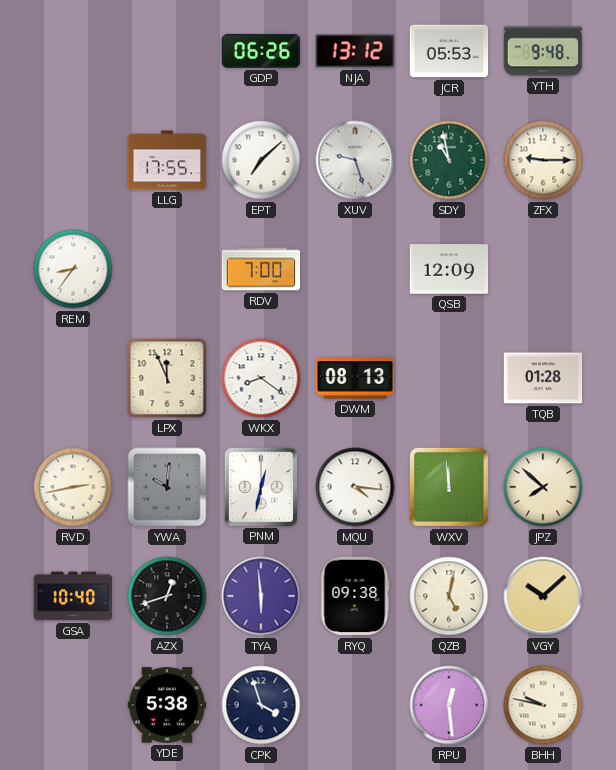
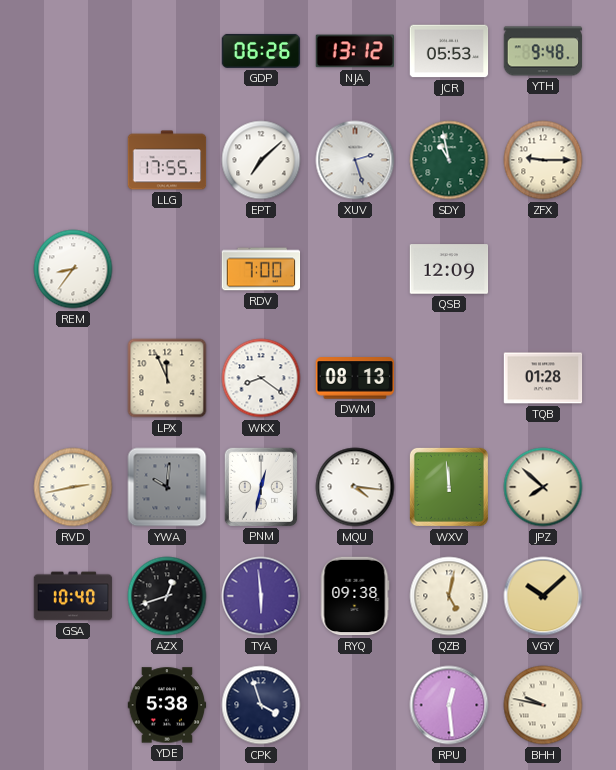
XUV: 9:27 -> 2:27 (355, 160)
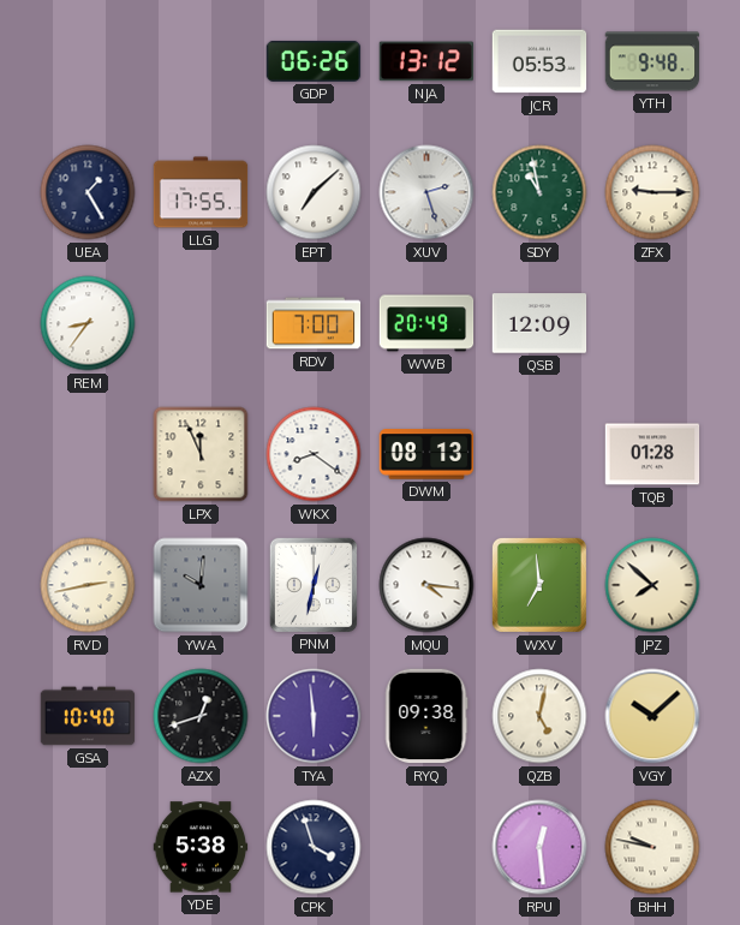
UEA: none -> 1:25 (88, 192)
WWB: none -> 20:49 (426, 323)
WXV: 11:59 -> 6:59 (539, 585)
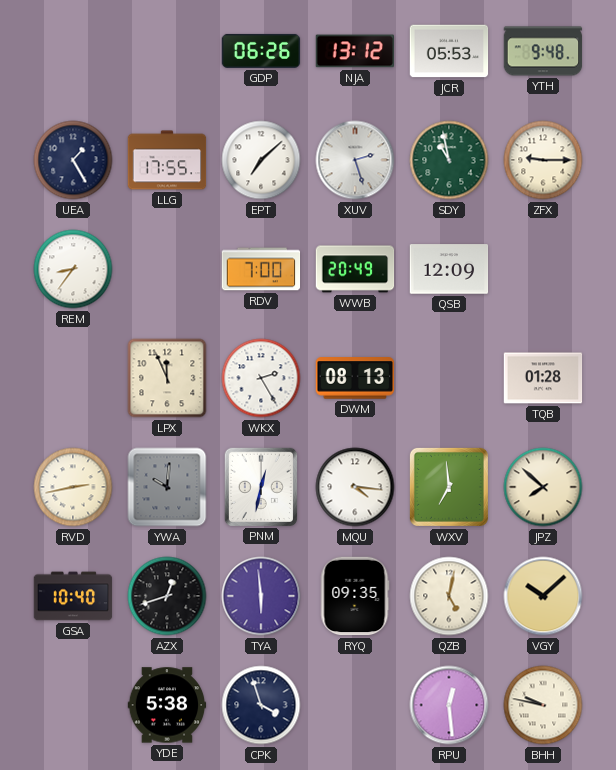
WKX: 8:21 -> 2:25 (261, 378)
RYQ: 09:38 -> 09:35 (355, 596)
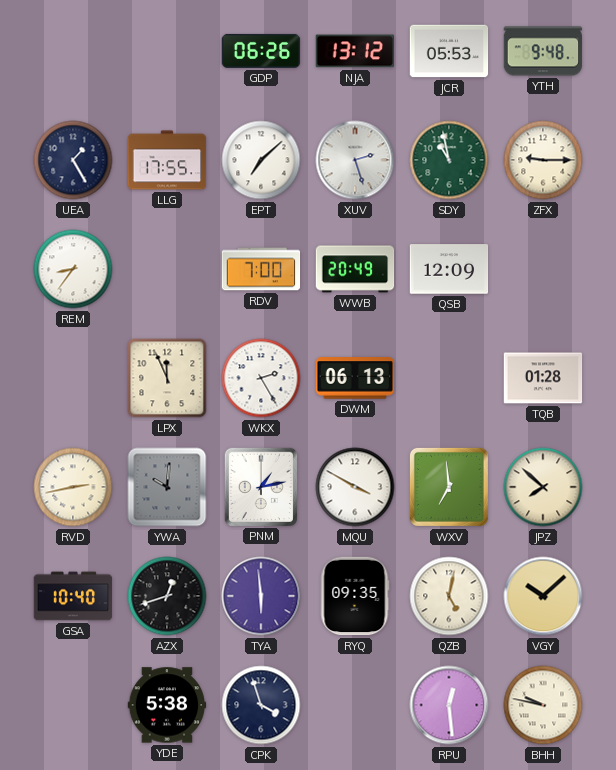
DWM: 08:13 -> 06:13 (355, 378)
PNM: 12:32 -> 1:13 (260, 486)
MQU: 4:16 -> 3:50 (355, 487)
